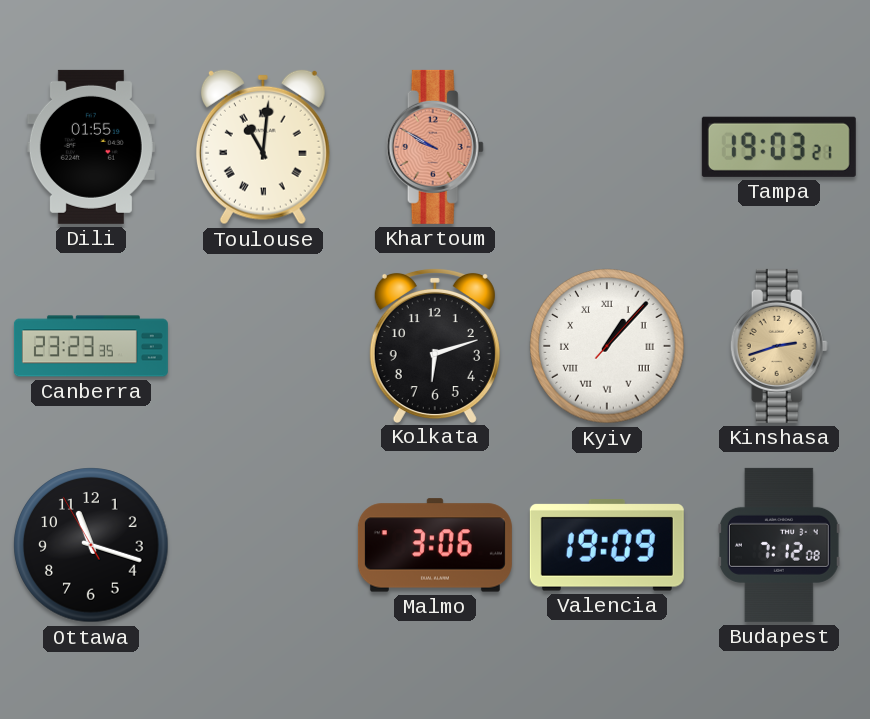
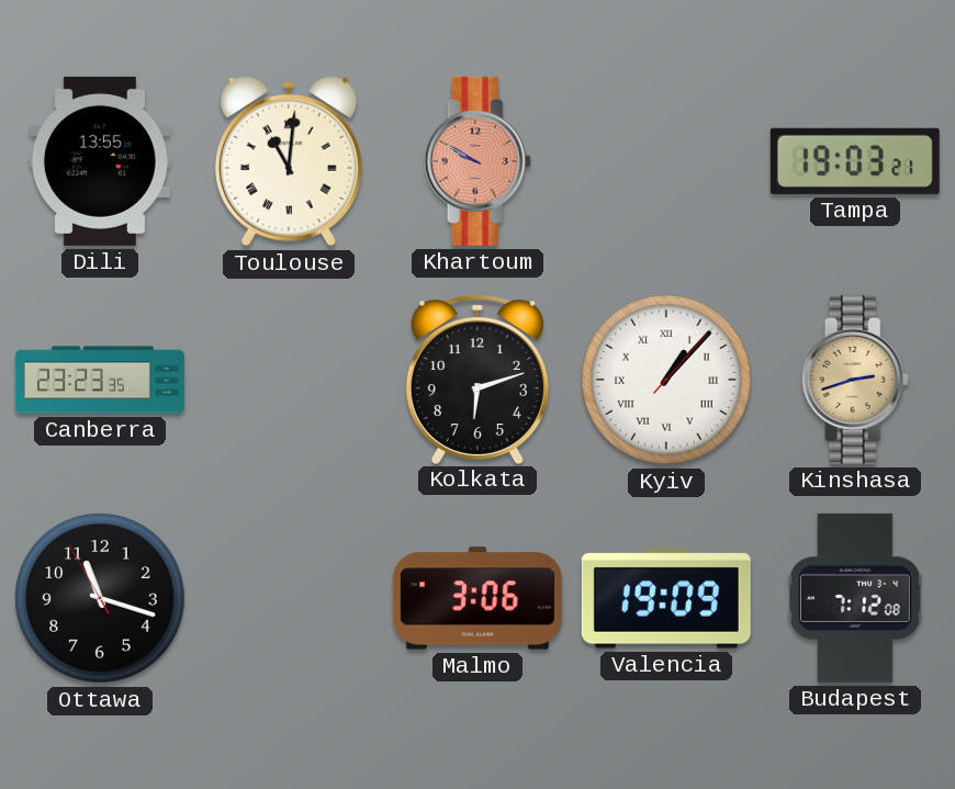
Dili: 01:55 -> 13:55 (100, 161)
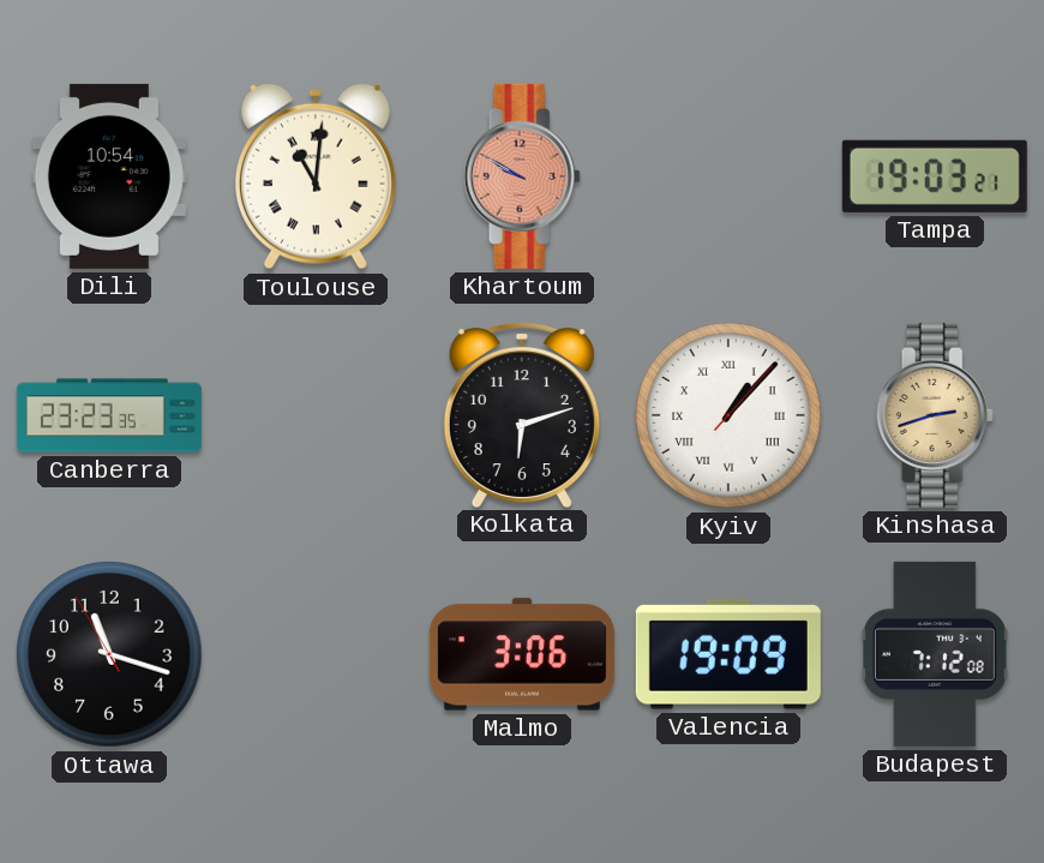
Dili: 13:55 -> 10:54 (109, 176)
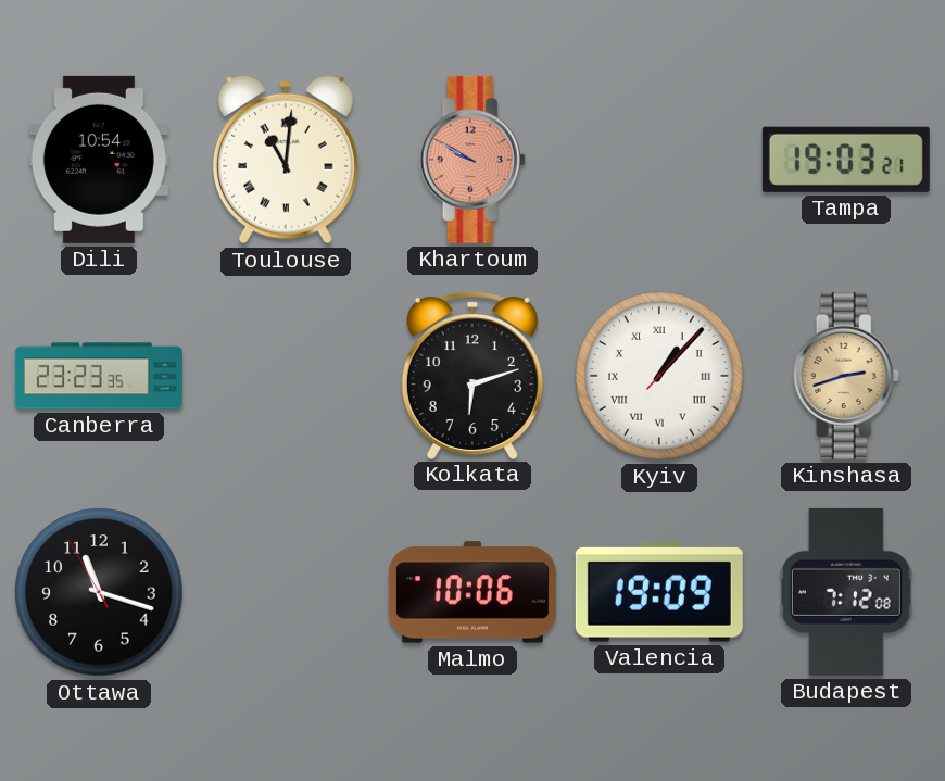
Malmo: 3:06 -> 10:06 (472, 592)
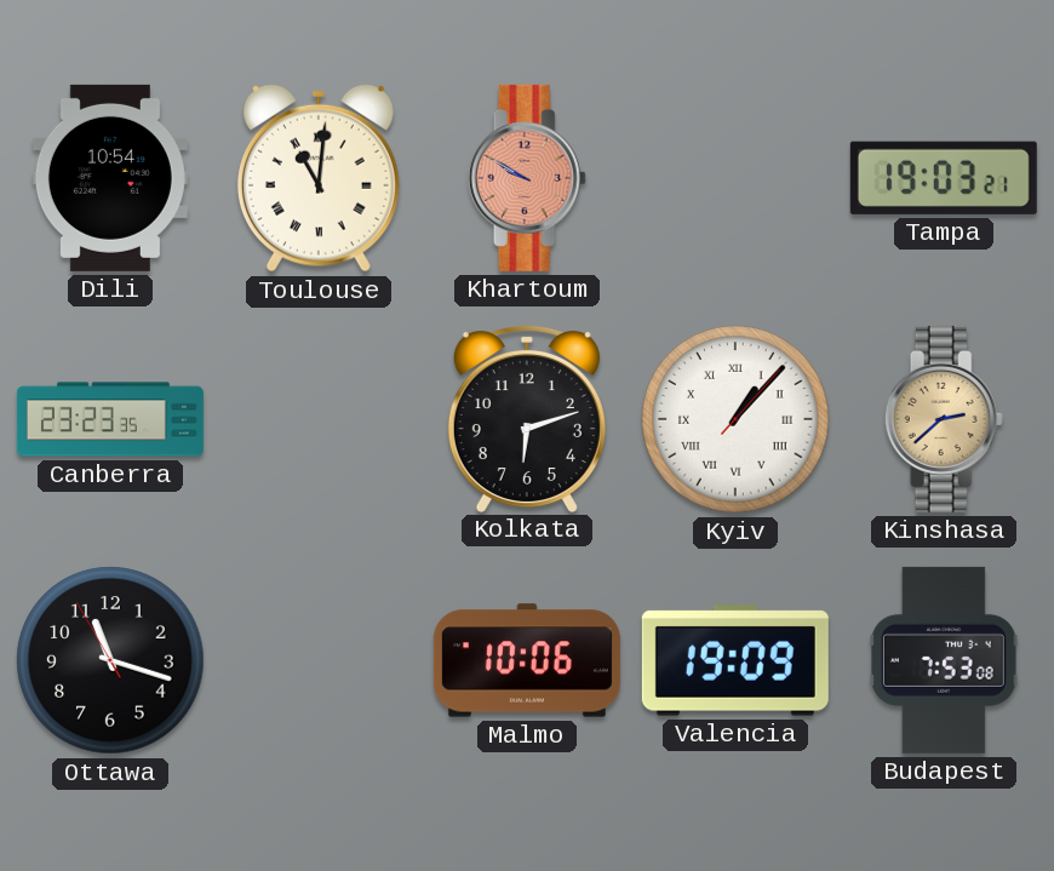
Kinshasa: 2:42 -> 2:38 (944, 419)
Budapest: 7:12 -> 7:53 (944, 660)
